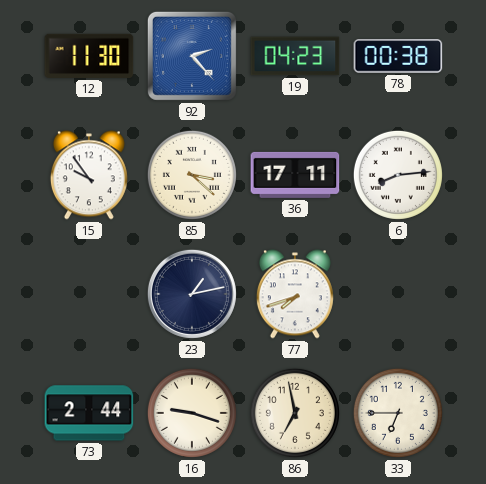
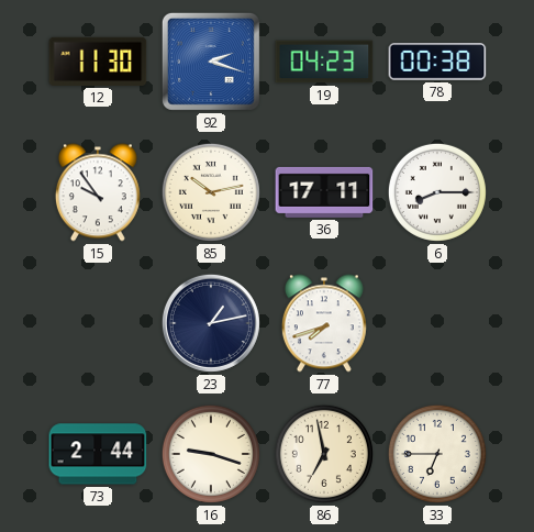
92: 2:23 -> 2:18 (211, 62)
85: 3:22 -> 10:13 (211, 192)
6: 8:14 -> 8:15 (437, 192)
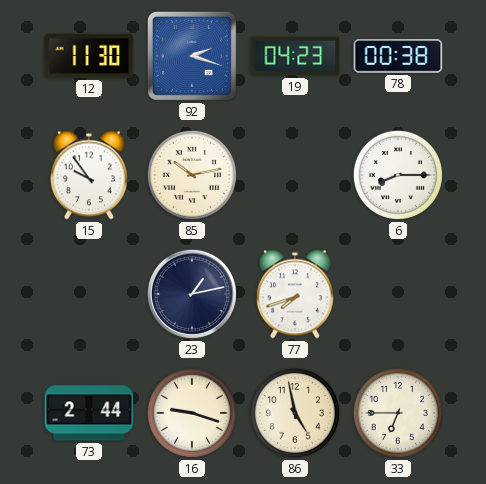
36: 17:11 -> none (324, 192)
86: 6:58 -> 4:58 (295, 413)
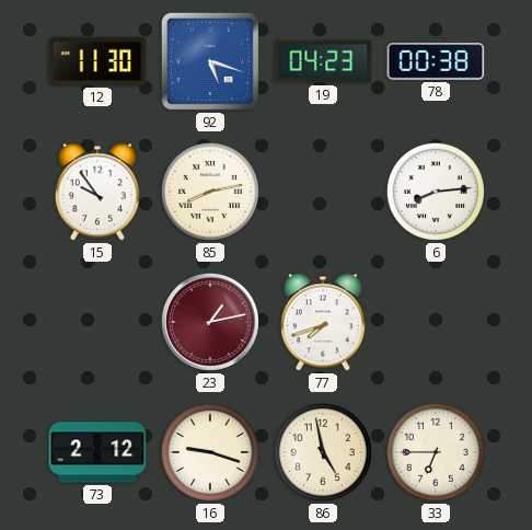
92: 2:18 -> 5:18 (210, 61)
85: 10:13 -> 8:13 (210, 192)
6: 8:15 -> 8:14 (436, 192)
23 dial: navy -> burgundy (210, 322)
73: 2:44 -> 2:12 (97, 452)
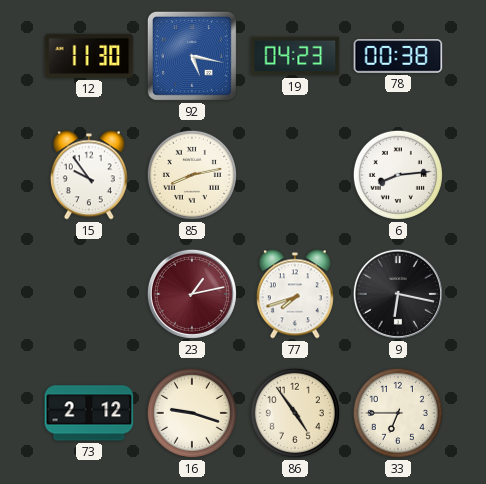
92: 5:18 -> 5:17 (192, 56)
9: none -> 6:17 (398, 294)
86: 4:58 -> 4:54 (295, 413)
